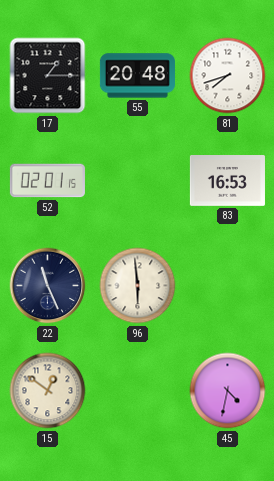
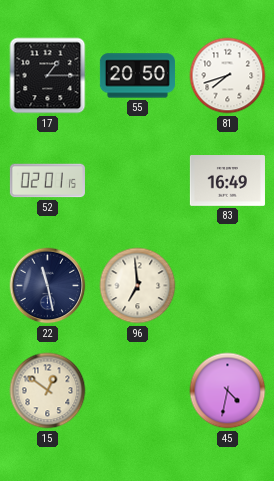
55: 20:48 -> 20:50 (137, 76)
83: 16:53 -> 16:49 (227, 181)
22: 11:26 -> 11:28 (48, 286)
96: 5:59 -> 6:59 (138, 286)
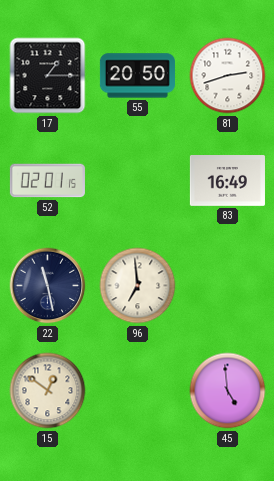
81: 7:42 -> 2:42 (228, 76)
45: 4:32 -> 4:59 (228, 391)
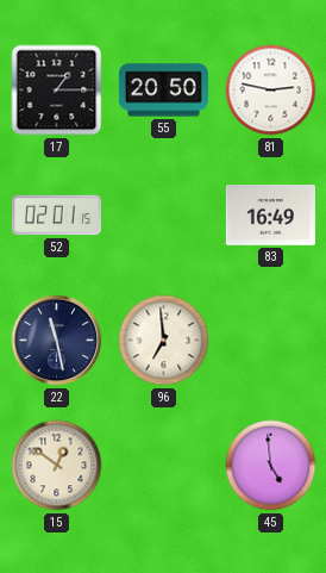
81: 2:42 -> 2:47 (271, 91)
